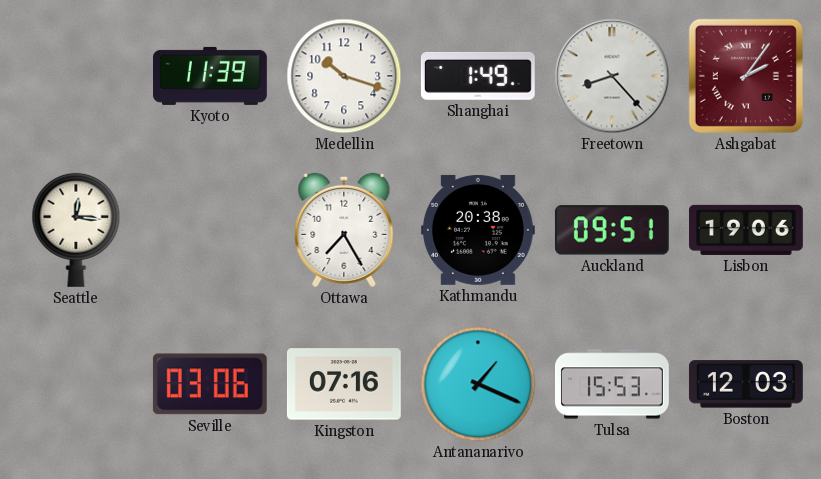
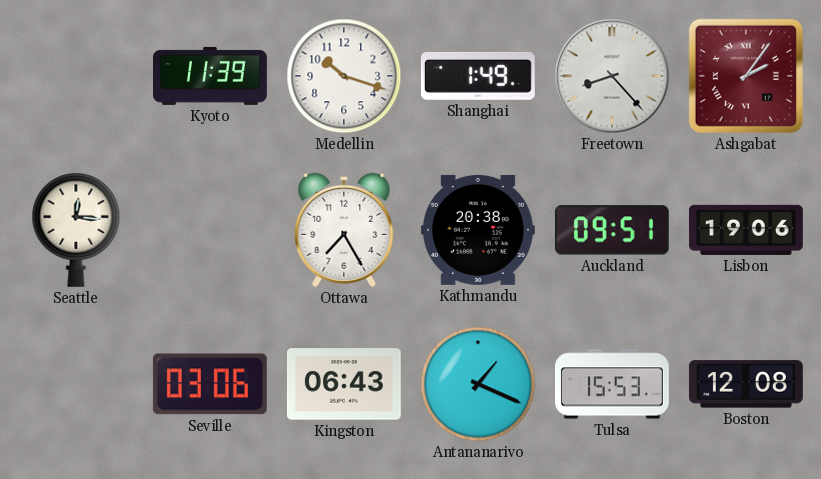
Kingston: 07:16 -> 06:43 (344, 384)
Boston: 12:03 -> 12:08 (746, 384)
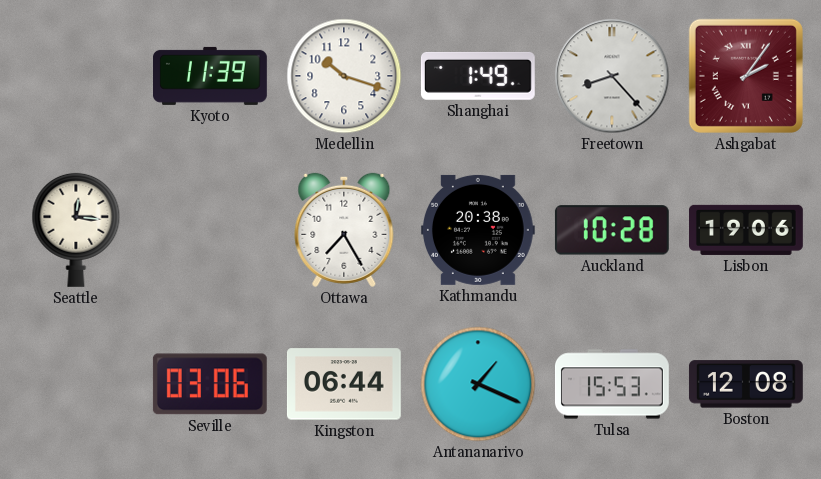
Auckland: 09:51 -> 10:28 (612, 230)
Kingston: 06:43 -> 06:44 (344, 384)
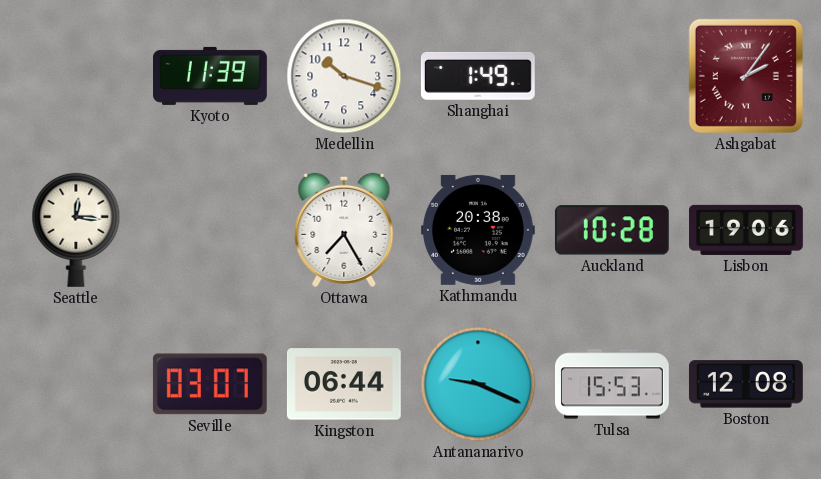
Freetown: 8:23 -> none (612, 76)
Seville: 03:06 -> 03:07 (210, 384)
Antananarivo: 1:19 -> 9:19 (478, 384)
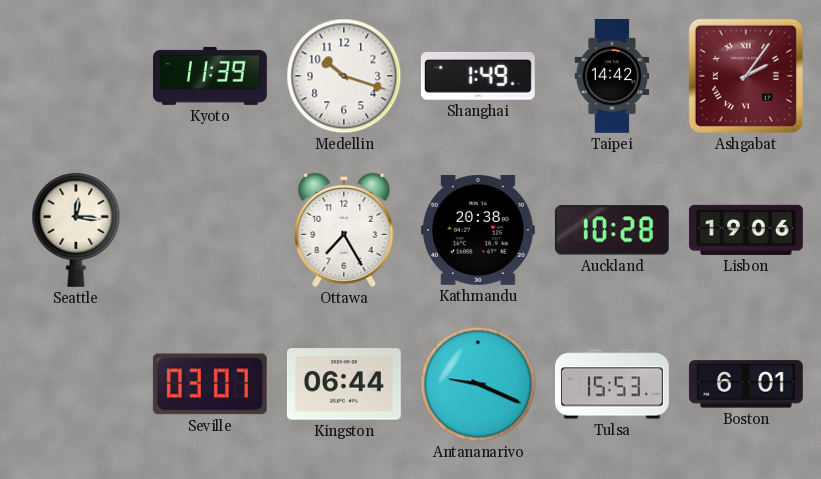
Taipei: none -> 14:42 (612, 77)
Boston: 12:08 -> 6:01 (746, 384)
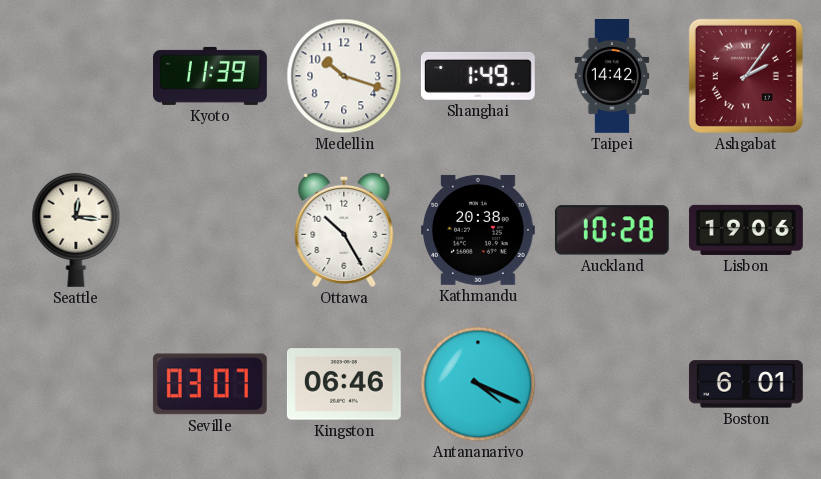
Ottawa: 7:25 -> 10:25 (344, 230)
Kingston: 06:44 -> 06:46 (344, 384)
Antananarivo: 9:19 -> 4:19 (478, 384)
Tulsa: 15:53 -> none (613, 384)
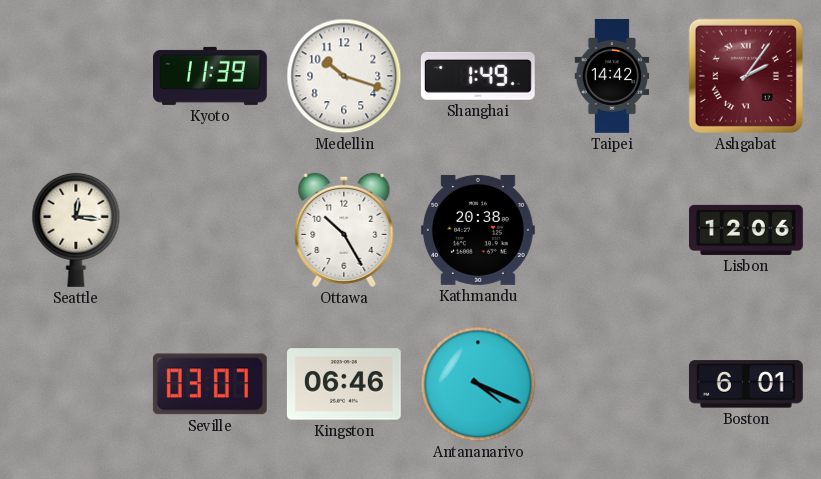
Auckland: 10:28 -> none (612, 230)
Lisbon: 19:06 -> 12:06 (747, 230)
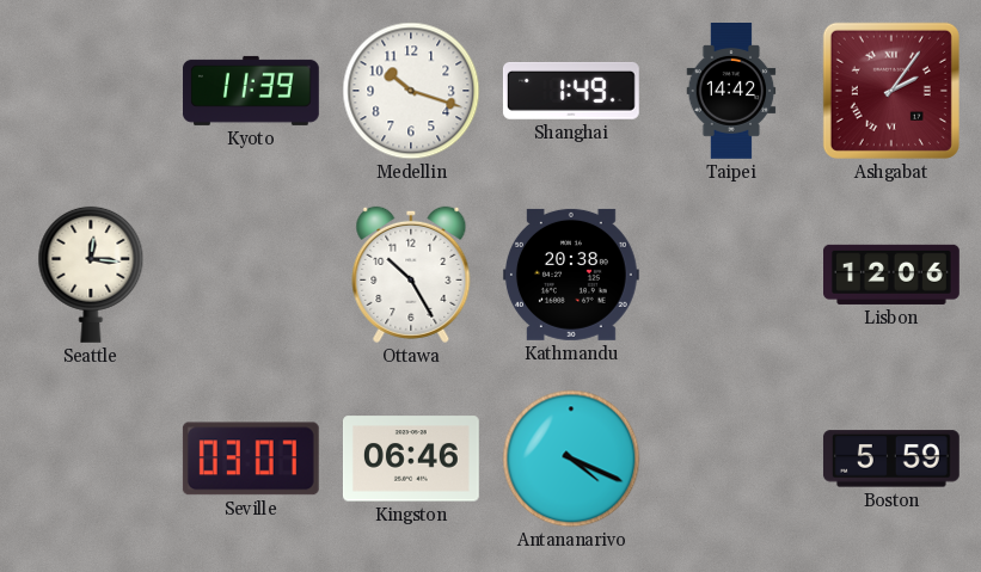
Boston: 6:01 -> 5:59 (891, 459)
